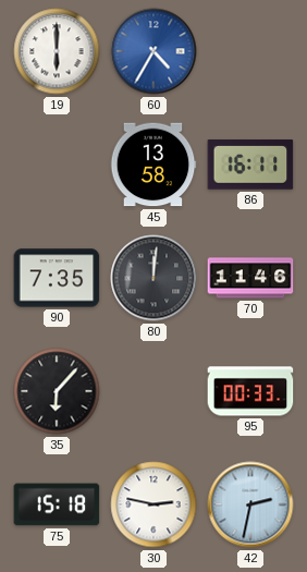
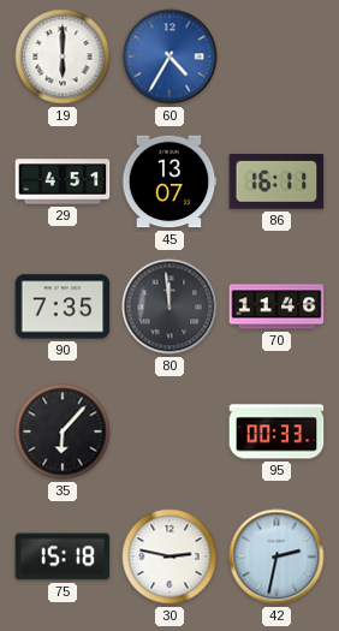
29: none -> 4:51 (63, 181)
45: 13:58 -> 13:07 (169, 181)
80: 12:01 -> 11:59 (169, 306)
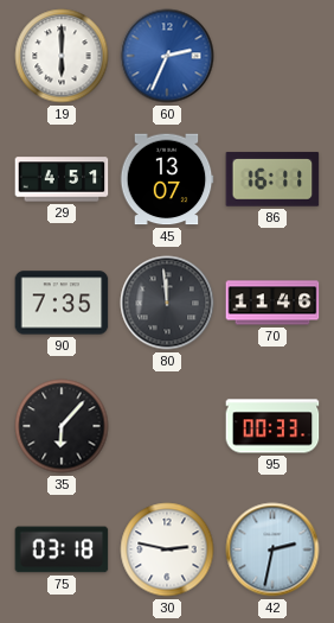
60: 4:35 -> 2:34 (167, 56)
75: 15:18 -> 03:18 (62, 549)
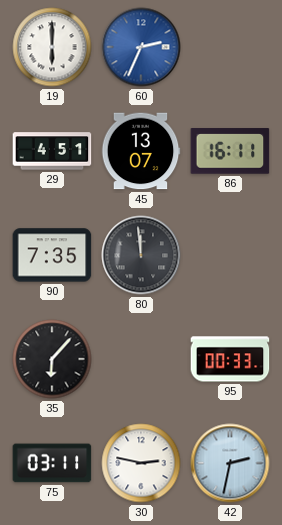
70: 11:46 -> none (272, 303)
75: 03:18 -> 03:11 (52, 463)
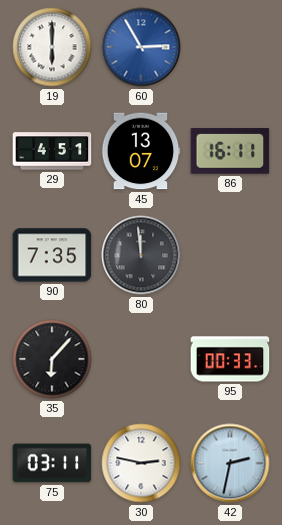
60: 2:34 -> 2:55 (141, 47)
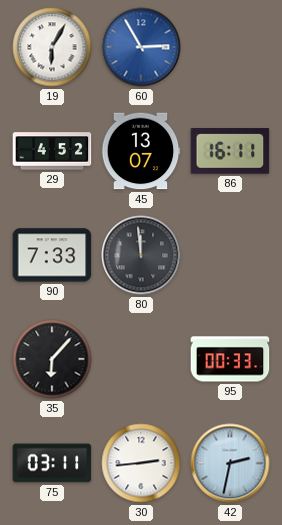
19: 6:00 -> 6:05 (52, 47)
29: 4:51 -> 4:52 (52, 151)
90: 7:35 -> 7:33 (52, 255)
30: 2:47 -> 2:44 (141, 463)
